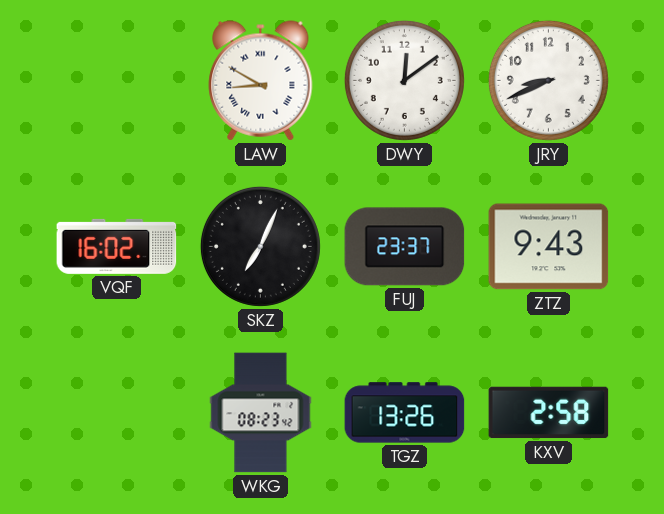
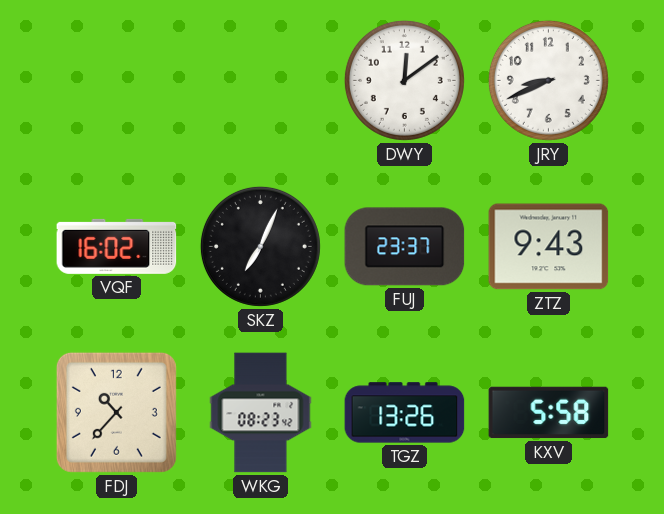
LAW: 8:50 -> none (261, 81)
FDJ: none -> 10:37 (116, 412)
KXV: 2:58 -> 5:58 (549, 413)
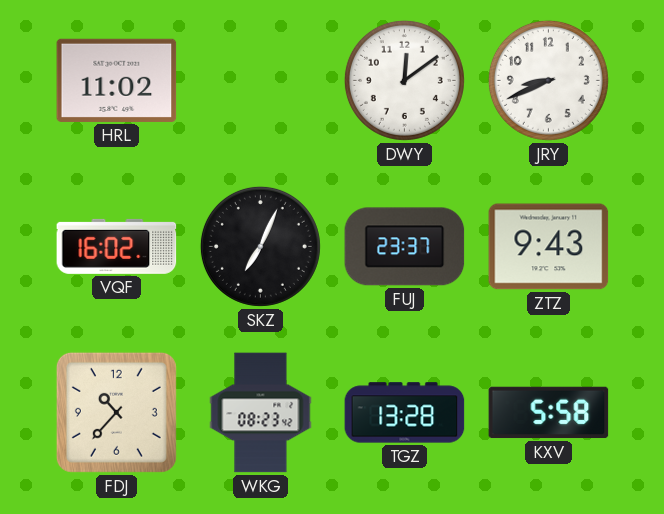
HRL: none -> 11:02 (117, 80)
TGZ: 13:26 -> 13:28 (405, 413)
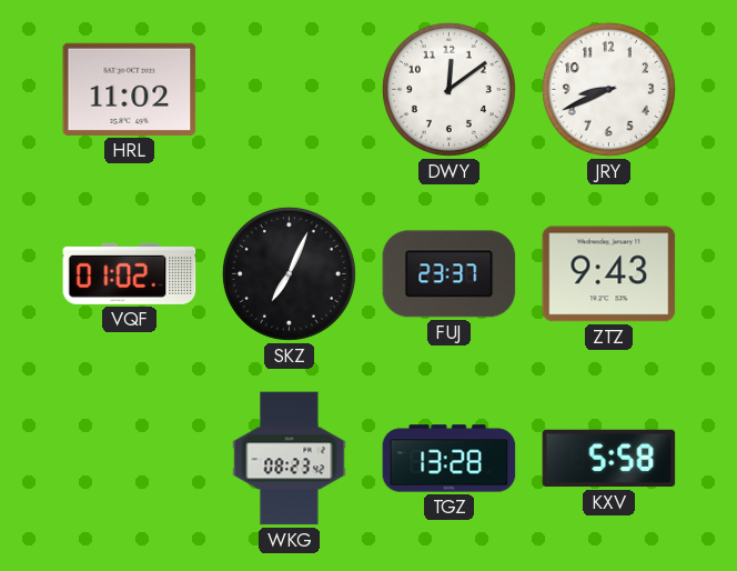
VQF: 16:02 -> 01:02 (130, 273)
FDJ: 10:37 -> none (116, 412)
